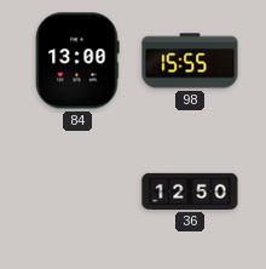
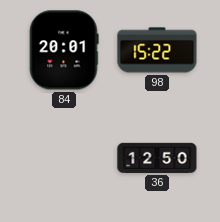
84: 13:00 -> 20:01 (64, 50)
98: 15:55 -> 15:22 (157, 50)
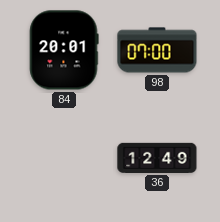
98: 15:22 -> 07:00 (157, 50)
36: 12:50 -> 12:49 (157, 158)
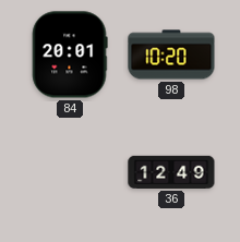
98: 07:00 -> 10:20 (171, 55)
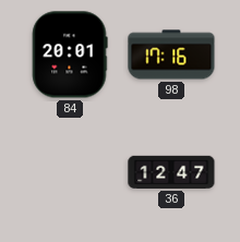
98: 10:20 -> 17:16 (171, 55)
36: 12:49 -> 12:47 (171, 172)
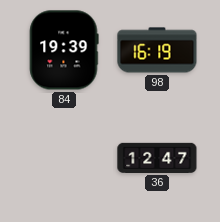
84: 20:01 -> 19:39 (64, 50)
98: 17:16 -> 16:19 (157, 50)
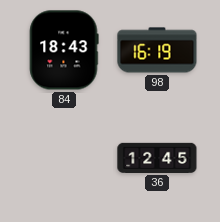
84: 19:39 -> 18:43 (64, 50)
36: 12:47 -> 12:45 (157, 158)
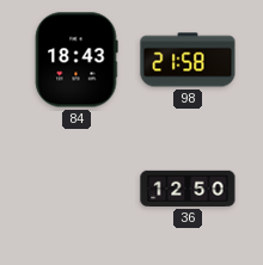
98: 16:19 -> 21:58 (188, 60)
36: 12:45 -> 12:50 (188, 189)
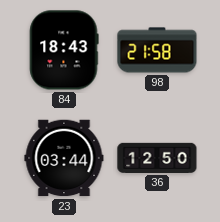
23: none -> 03:44 (64, 158)
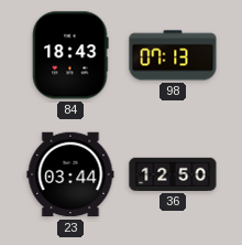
98: 21:58 -> 07:13 (173, 55)
